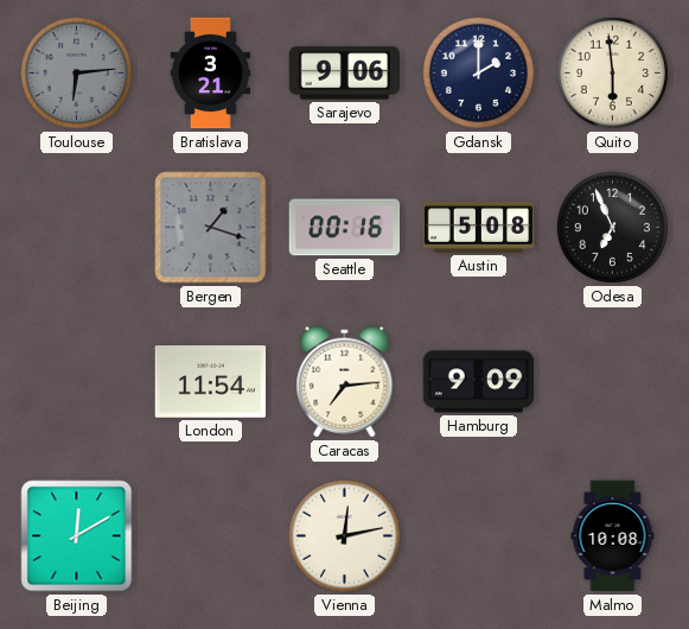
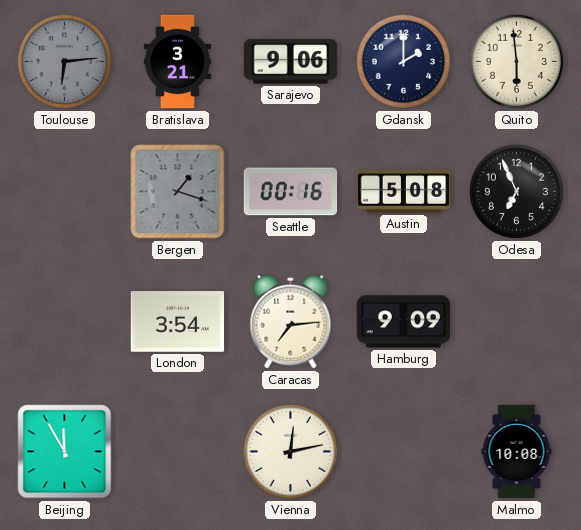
London: 11:54 -> 3:54 (178, 322)
Beijing: 12:10 -> 11:55 (65, 452)
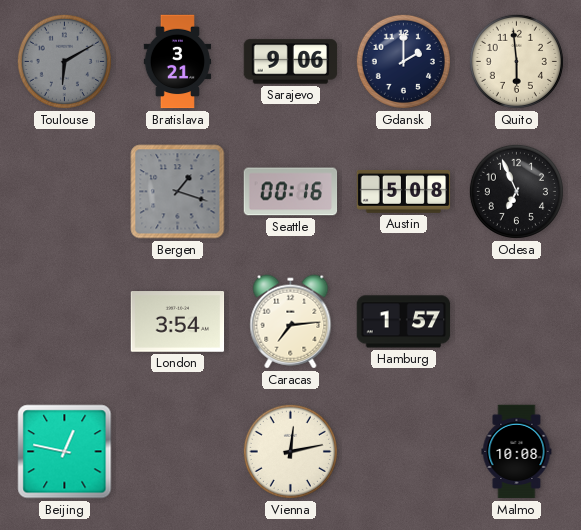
Toulouse: 6:14 -> 6:10 (64, 61)
Hamburg: 9:09 -> 1:57 (404, 322)
Beijing: 11:55 -> 12:47 (65, 452)
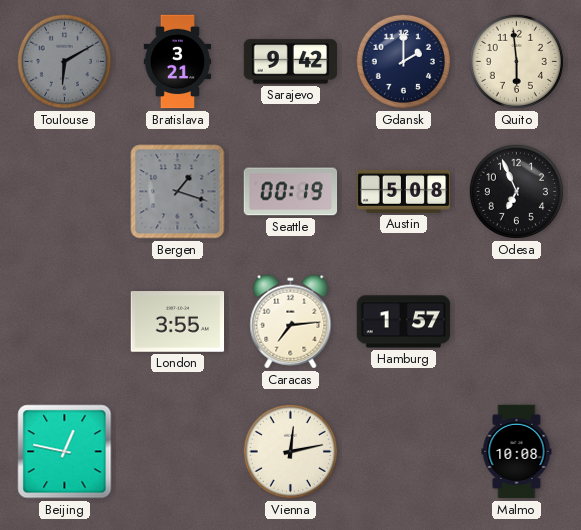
Sarajevo: 9:06 -> 9:42 (291, 62)
Seattle: 00:16 -> 00:19 (291, 192)
London: 3:54 -> 3:55 (178, 322)
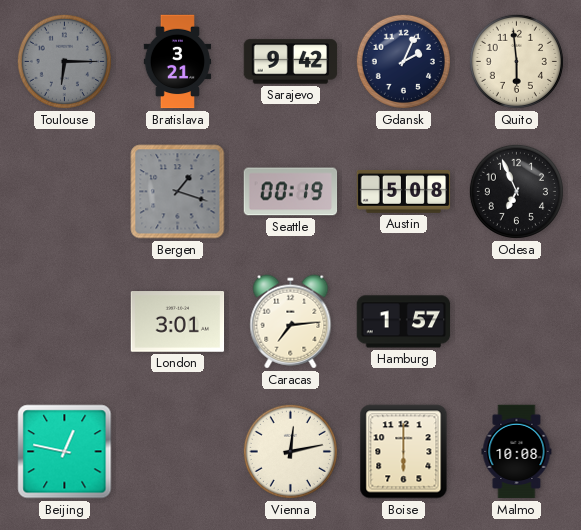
Toulouse: 6:10 -> 6:15 (64, 61)
Gdansk: 2:00 -> 2:04 (403, 61)
London: 3:55 -> 3:01 (178, 322)
Boise: none -> 6:00 (404, 452)
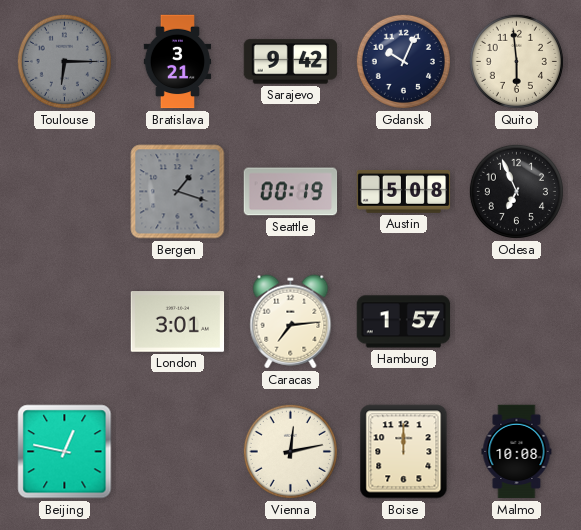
Gdansk: 2:04 -> 10:04 (403, 61)
Boise: 6:00 -> 12:00 (404, 452)
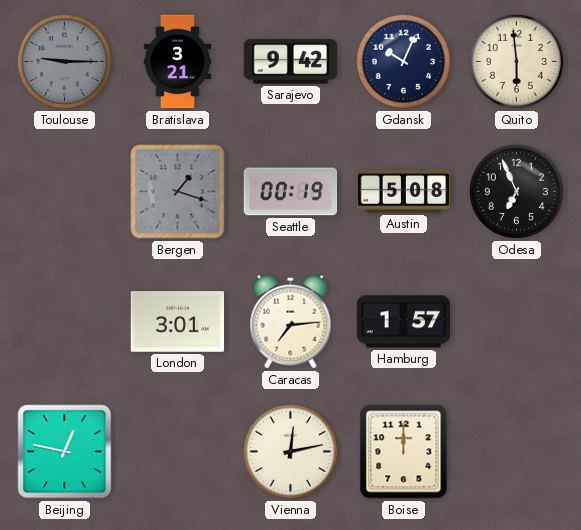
Toulouse: 6:15 -> 9:15 (64, 61)
Malmo: 10:08 -> none (517, 452)
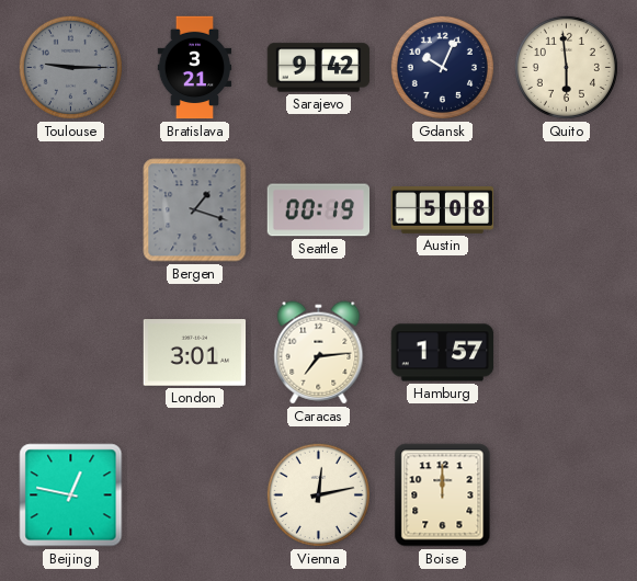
Odesa: 6:56 -> none (516, 191)
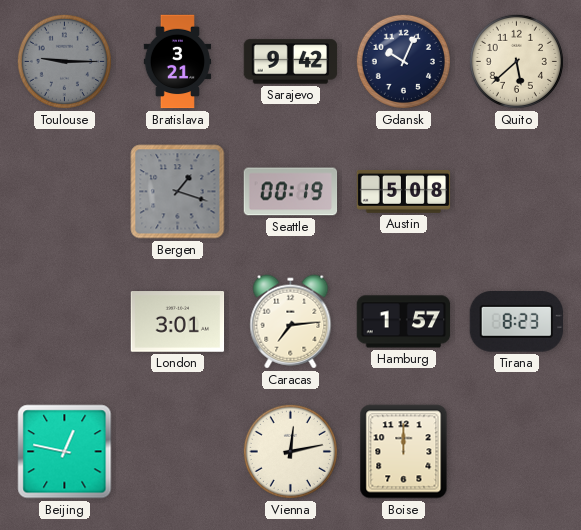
Quito: 5:59 -> 5:38 (516, 61)
Tirana: none -> 8:23 (516, 322)
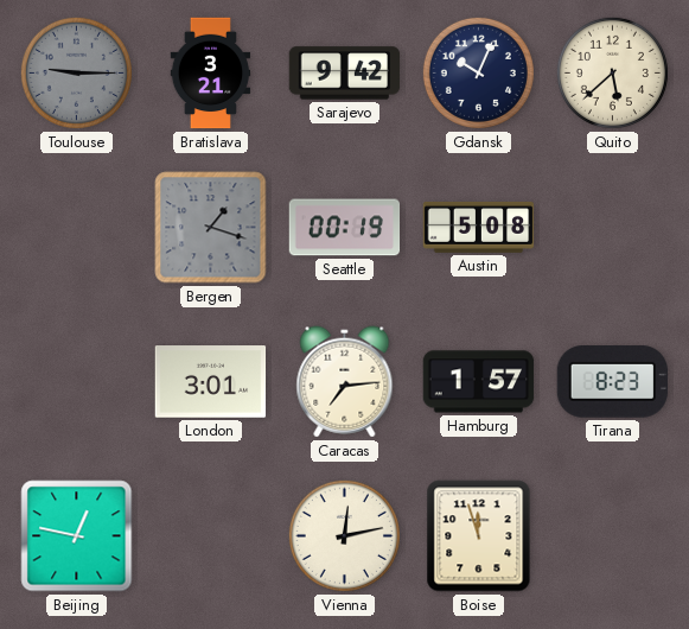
Boise: 12:00 -> 11:57 (479, 536)
